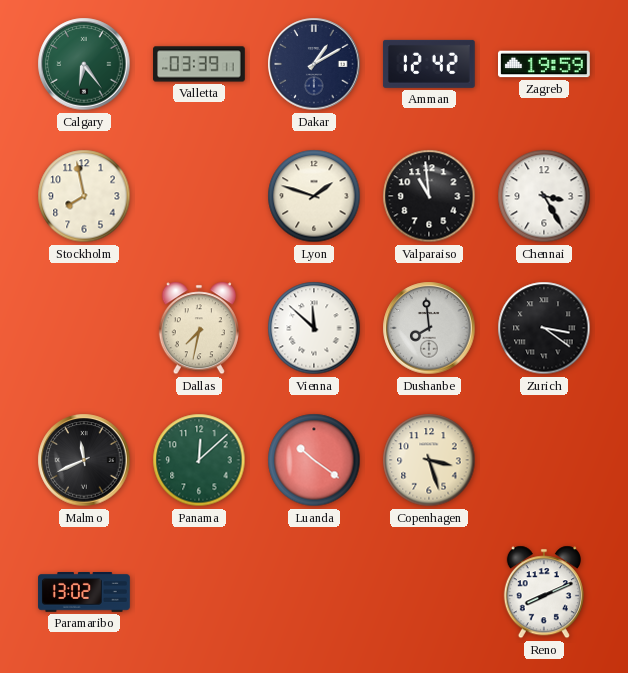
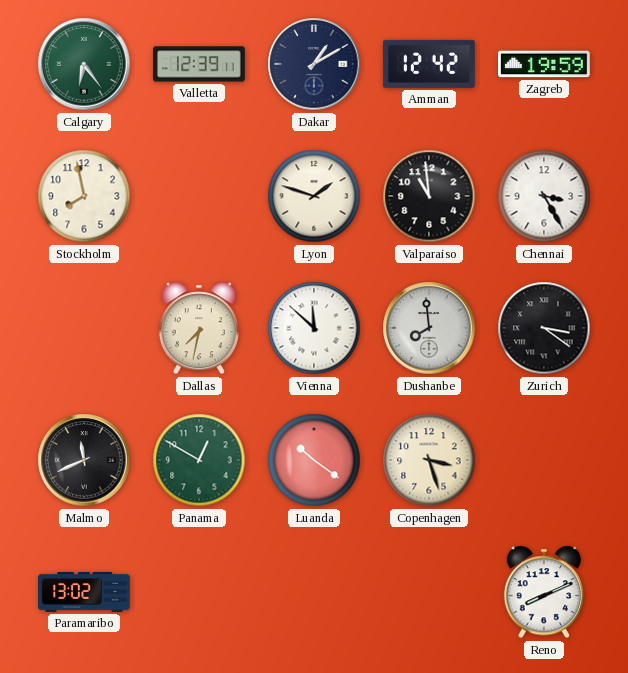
Valletta: 03:39 -> 12:39 (199, 64)
Panama: 12:08 -> 12:50 (199, 460)
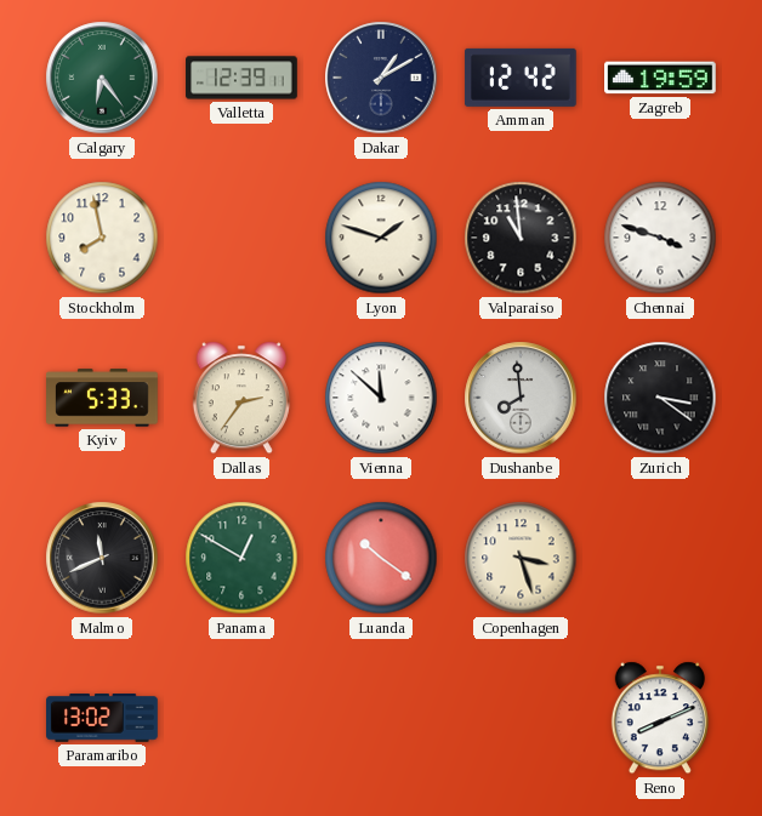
Chennai: 3:25 -> 3:48 (660, 238)
Kyiv: none -> 5:33 (102, 398)
Dallas: 7:32 -> 2:36 (241, 398)
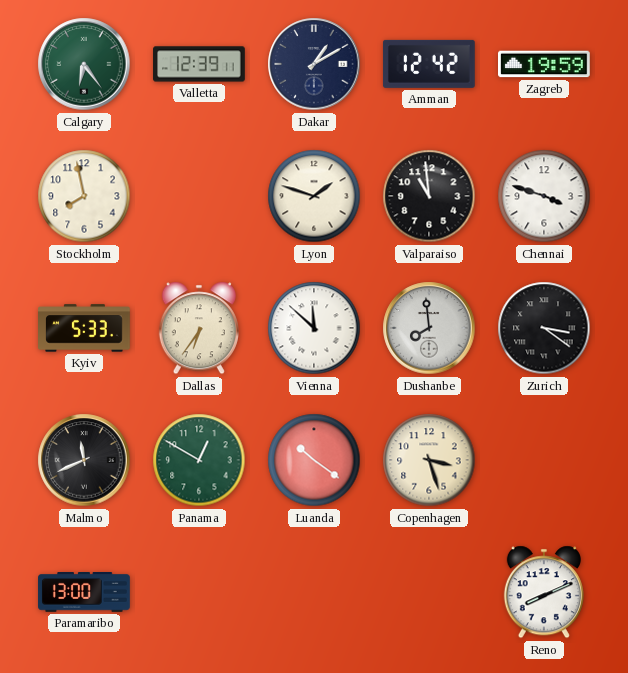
Dallas: 2:36 -> 6:36 (199, 328)
Paramaribo: 13:02 -> 13:00 (84, 593)
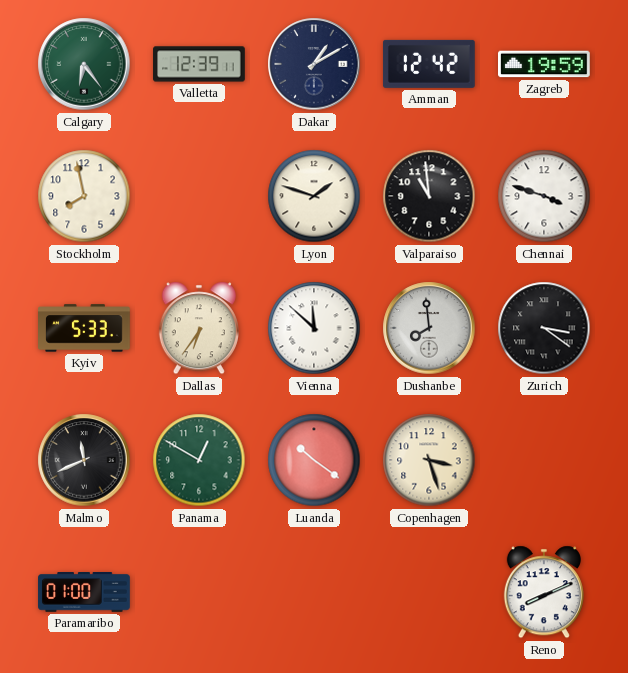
Paramaribo: 13:00 -> 01:00 (84, 593)
